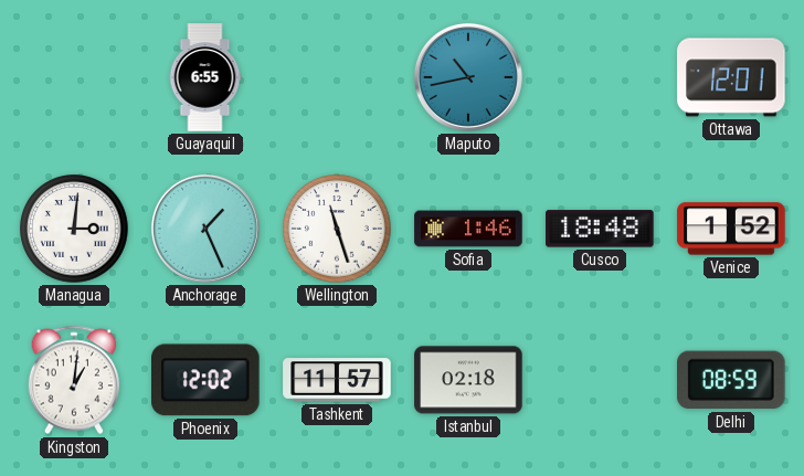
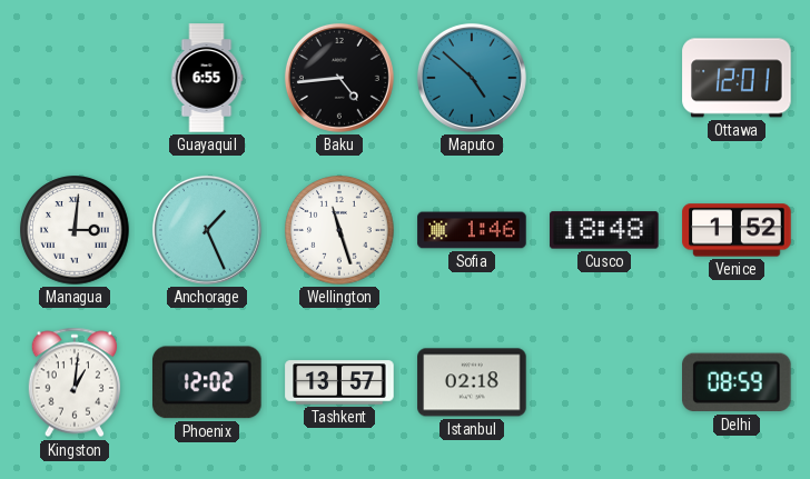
Baku: none -> 4:44 (339, 78)
Maputo: 10:43 -> 4:52 (472, 78)
Tashkent: 11:57 -> 13:57 (339, 382)
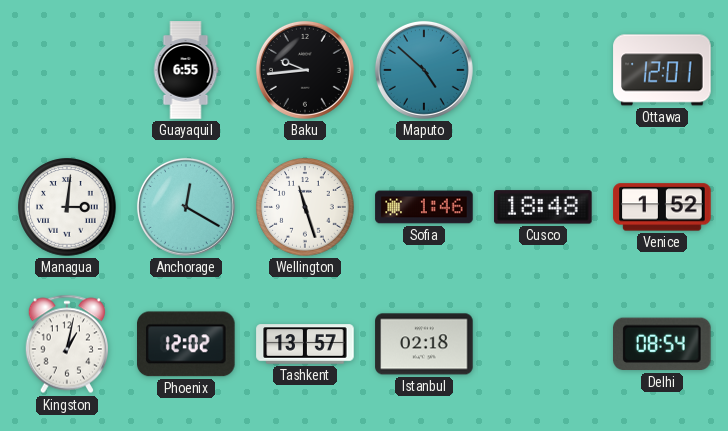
Baku: 4:44 -> 9:44 (305, 70)
Anchorage: 1:26 -> 12:20 (186, 207)
Kingston: 1:01 -> 1:02 (66, 344)
Delhi: 08:59 -> 08:54 (663, 344)
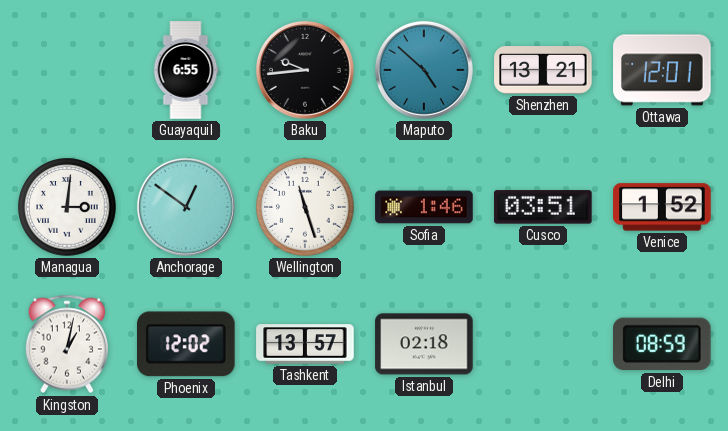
Shenzhen: none -> 13:21 (543, 70)
Anchorage: 12:20 -> 12:51 (186, 207)
Cusco: 18:48 -> 03:51 (543, 207)
Delhi: 08:54 -> 08:59 (663, 344)
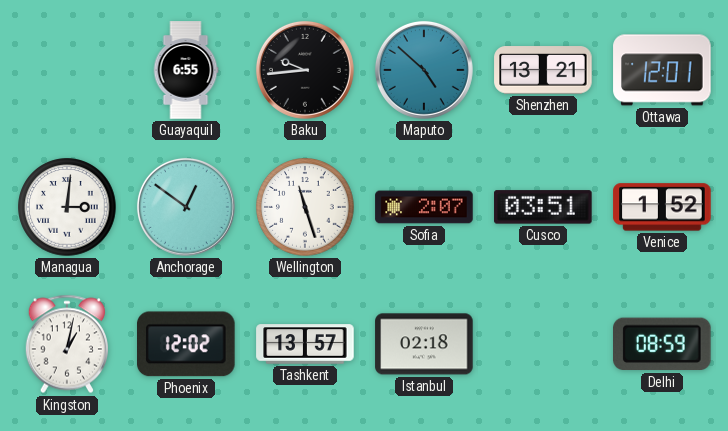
Sofia: 1:46 -> 2:07 (424, 207)
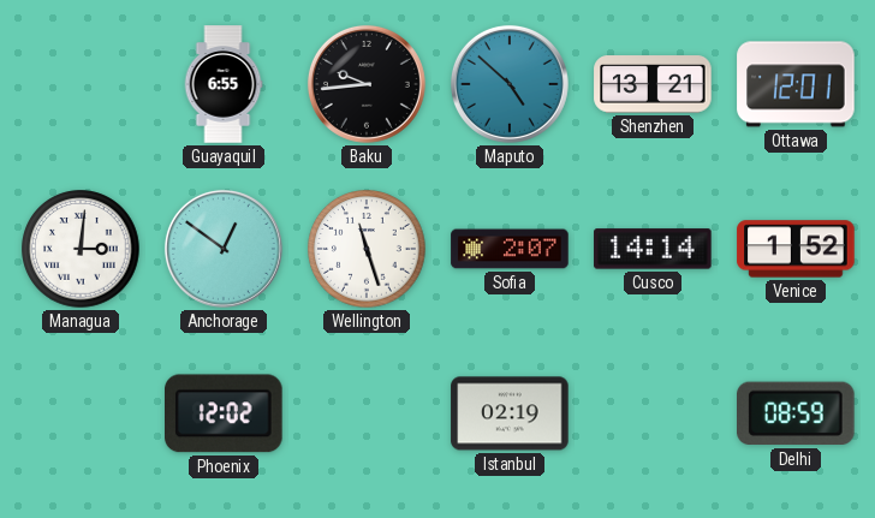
Cusco: 03:51 -> 14:14 (653, 249)
Kingston: 1:02 -> none (66, 344)
Tashkent: 13:57 -> none (305, 344)
Istanbul: 02:18 -> 02:19 (510, 413)
